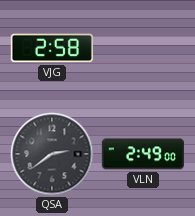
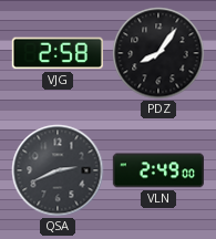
PDZ: none -> 8:06 (158, 53)
QSA: 2:39 -> 2:41 (58, 170)
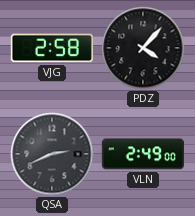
PDZ: 8:06 -> 4:07 (143, 48)
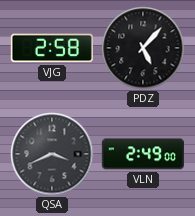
PDZ: 4:07 -> 5:07 (143, 48)
QSA: 2:41 -> 3:41 (52, 154)
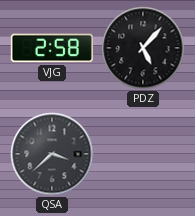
QSA: 3:41 -> 3:38 (52, 154)
VLN: 2:49 -> none (142, 154)
